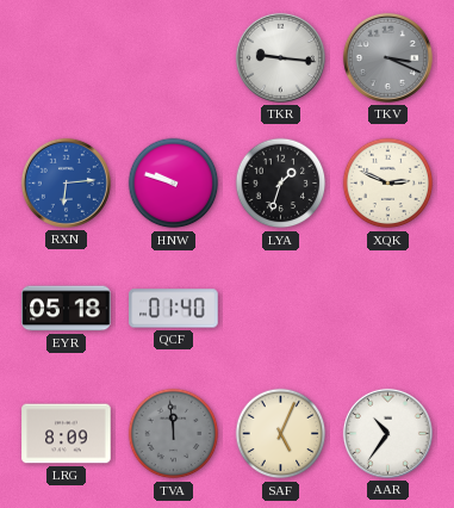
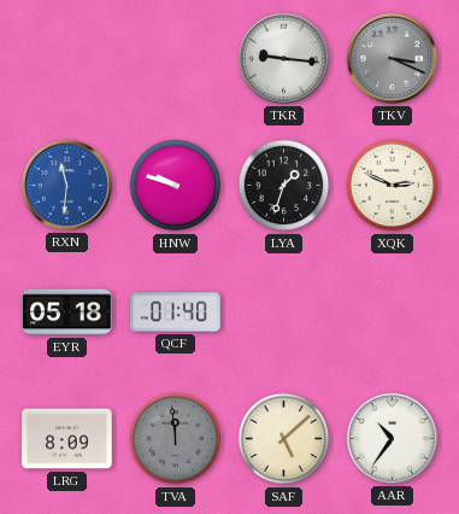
RXN: 6:14 -> 11:31 (66, 185)
SAF: 5:04 -> 5:08 (284, 439)
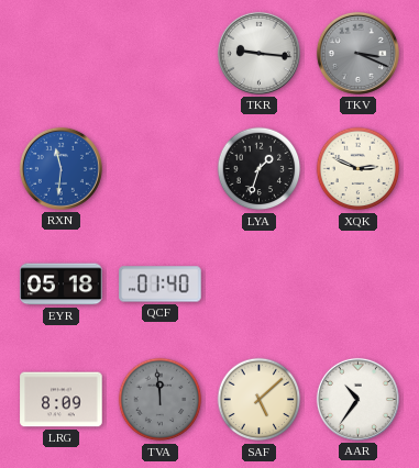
HNW: 9:48 -> none (176, 186)
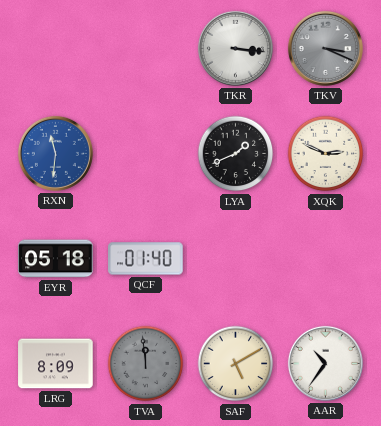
TKR: 9:16 -> 3:16 (235, 48)
LYA: 1:33 -> 1:41 (236, 154)
SAF: 5:08 -> 5:10 (236, 364)
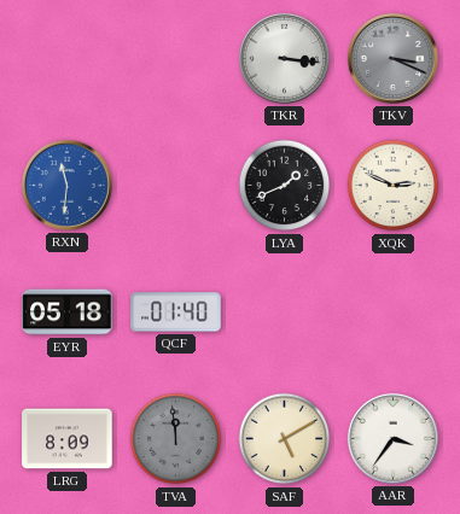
AAR: 10:36 -> 3:36 (392, 438)
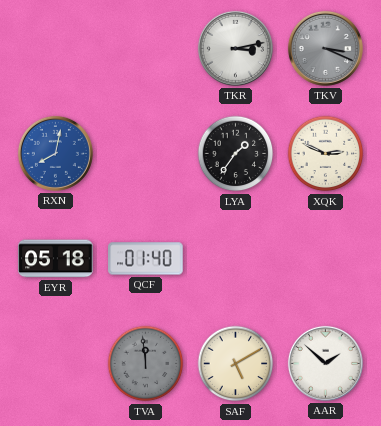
TKR: 3:16 -> 3:13 (235, 48)
RXN: 11:31 -> 8:02 (55, 153)
LYA: 1:41 -> 1:36 (236, 154)
LRG: 8:09 -> none (68, 439)
AAR: 3:36 -> 1:52 (325, 363)
